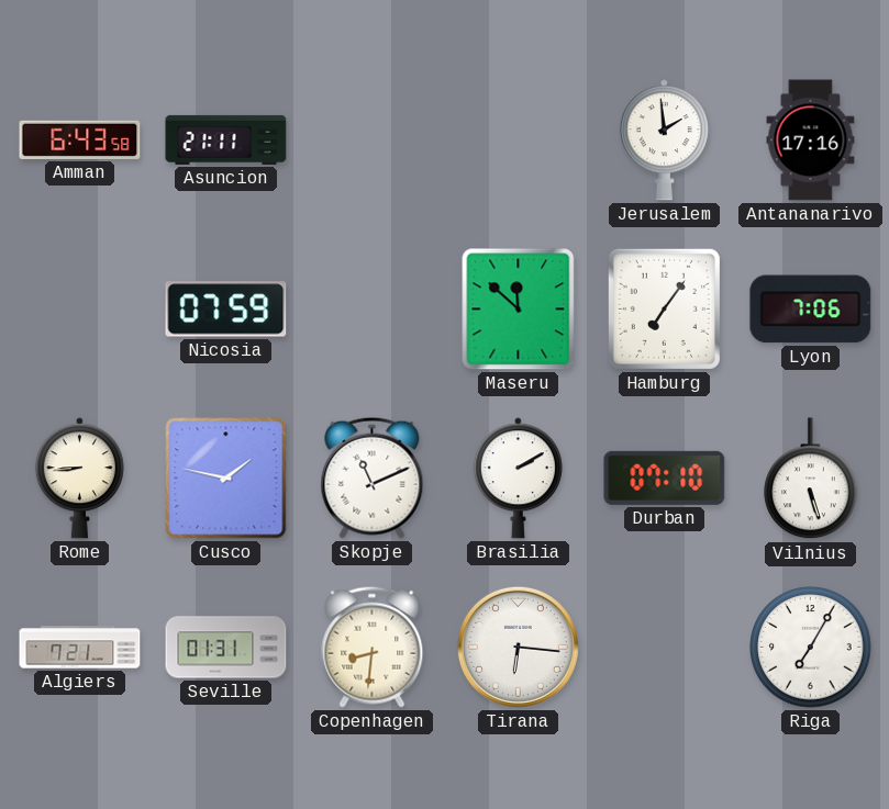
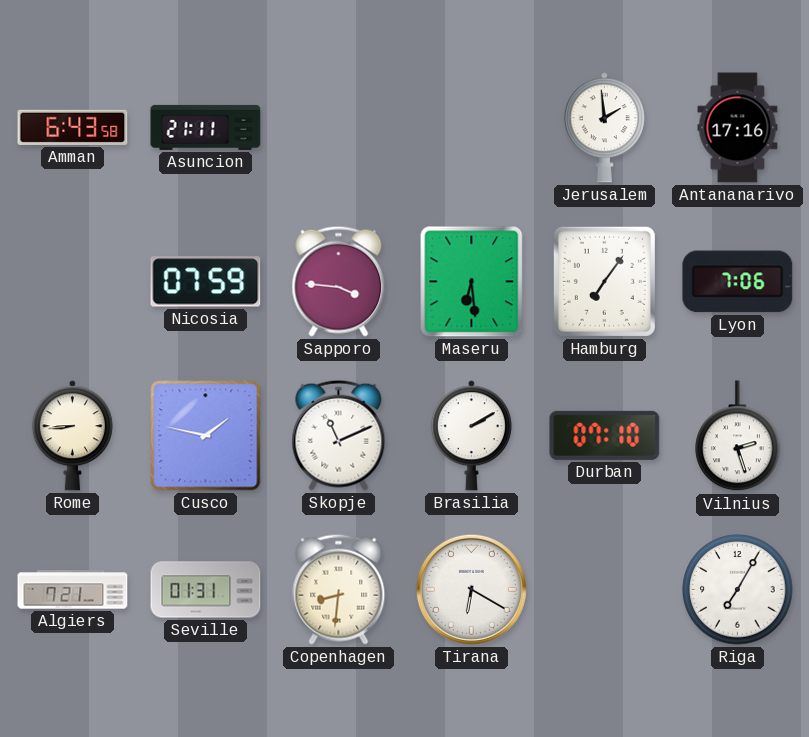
Sapporo: none -> 3:46 (339, 281)
Maseru: 11:52 -> 6:29 (472, 282)
Vilnius: 5:27 -> 2:27 (738, 436)
Tirana: 6:16 -> 6:20 (471, 589)
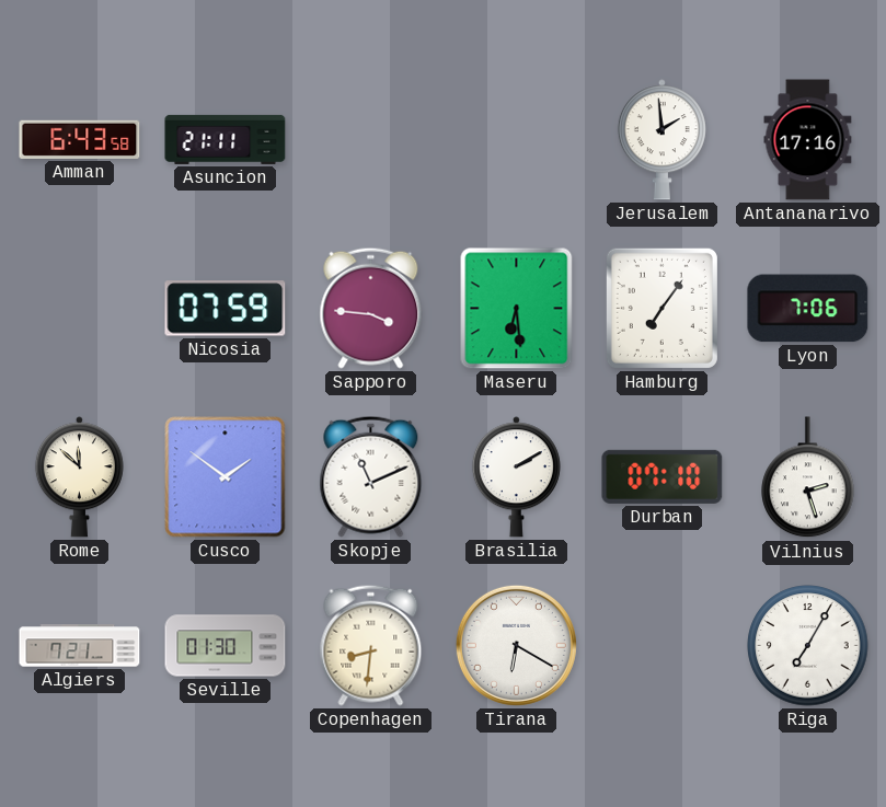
Rome: 8:44 -> 11:52 (79, 477)
Cusco: 1:47 -> 1:51 (226, 477)
Seville: 01:31 -> 01:30 (226, 646)
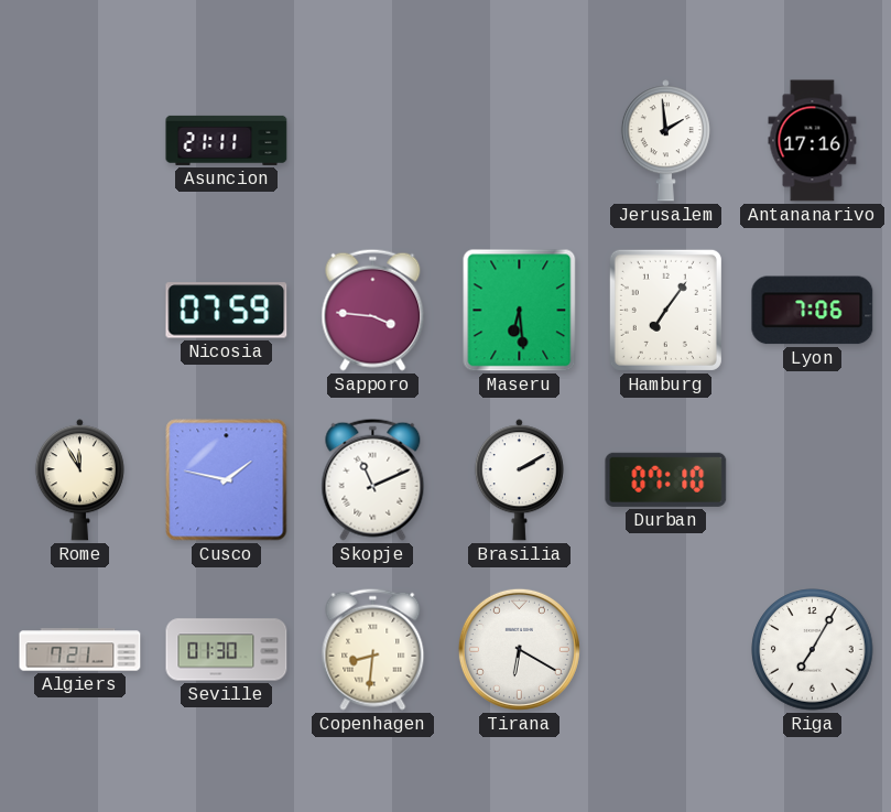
Amman: 6:43 -> none (80, 139)
Rome: 11:52 -> 11:55 (79, 480)
Cusco: 1:51 -> 1:47 (227, 480)
Vilnius: 2:27 -> none (808, 477)
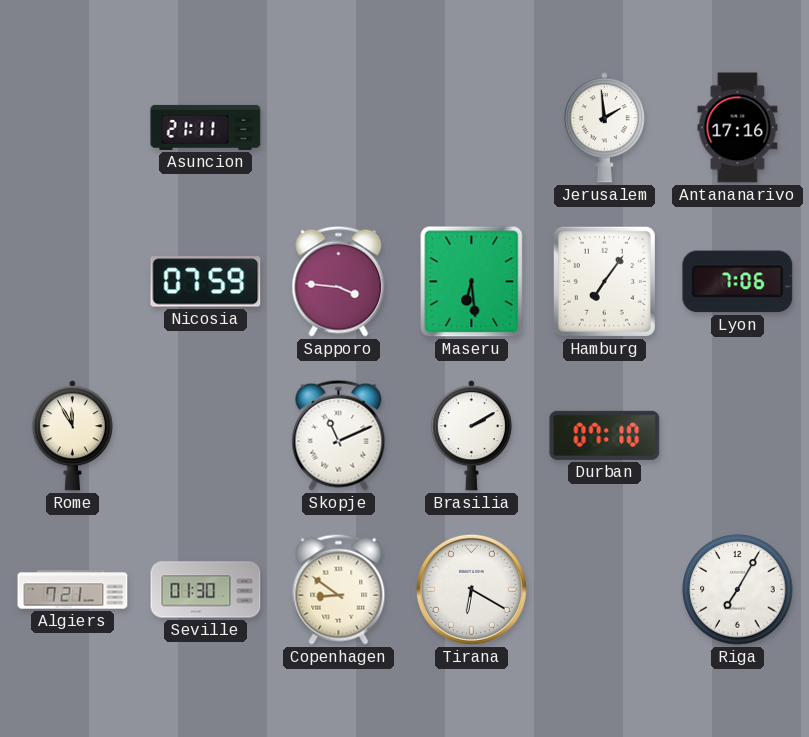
Cusco: 1:47 -> none (227, 480)
Copenhagen: 8:31 -> 8:51 (339, 589)
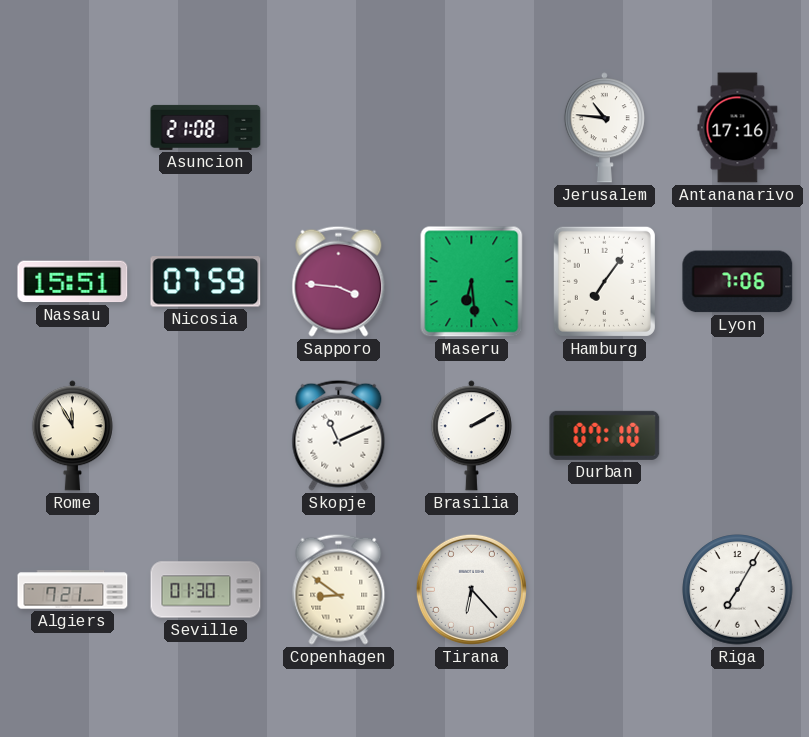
Asuncion: 21:11 -> 21:08 (206, 127)
Jerusalem: 1:59 -> 10:46 (604, 128)
Nassau: none -> 15:51 (73, 282)
Tirana: 6:20 -> 6:23 (471, 589)
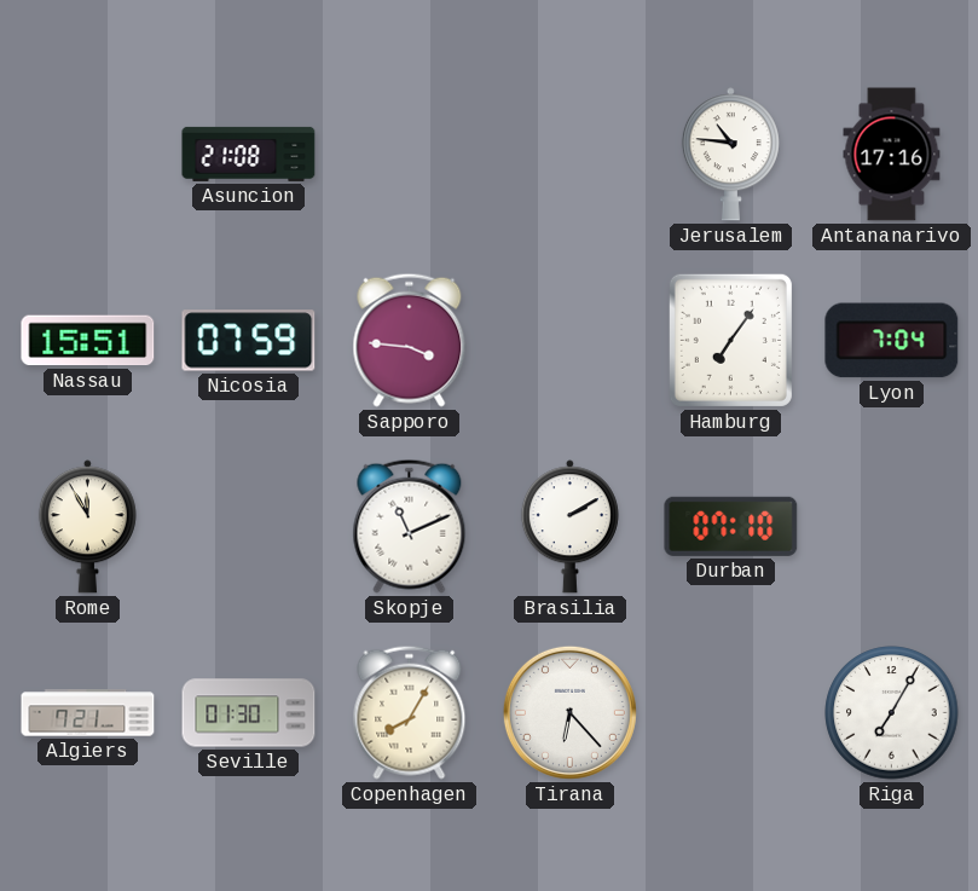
Maseru: 6:29 -> none (472, 282)
Lyon: 7:06 -> 7:04 (892, 341)
Copenhagen: 8:51 -> 8:05 (410, 712)
